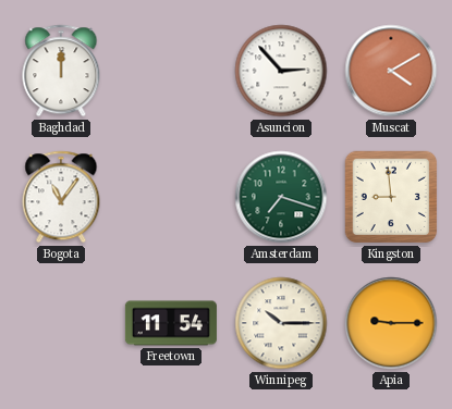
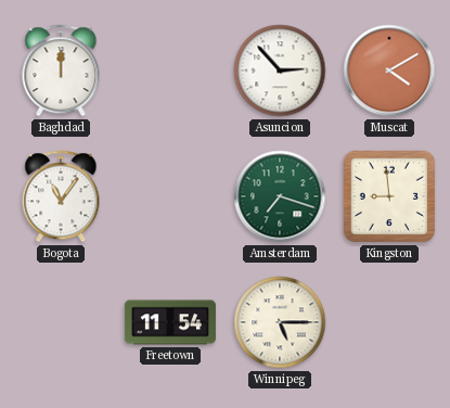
Winnipeg: 10:15 -> 5:15 (280, 322)
Apia: 9:15 -> none (391, 323)
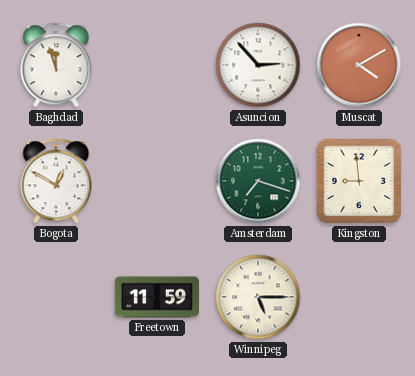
Baghdad: 12:00 -> 11:57 (56, 65)
Bogota: 11:06 -> 12:50 (56, 181)
Freetown: 11:54 -> 11:59 (157, 297)
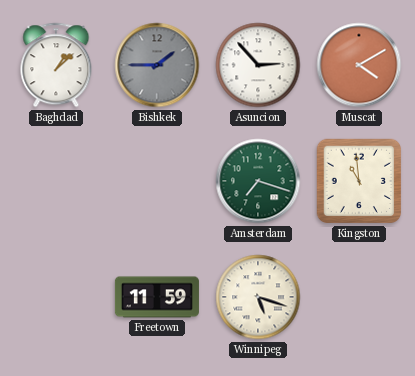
Baghdad: 11:57 -> 1:08 (56, 65)
Bishkek: none -> 1:45 (157, 65)
Bogota: 12:50 -> none (56, 181)
Kingston: 8:59 -> 10:59 (359, 181)
Winnipeg: 5:15 -> 5:18 (258, 297)
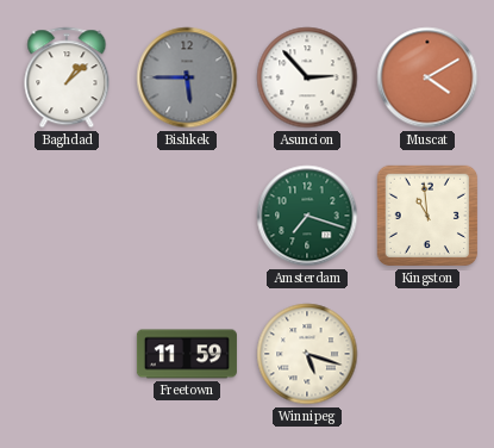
Bishkek: 1:45 -> 5:45 (187, 77)
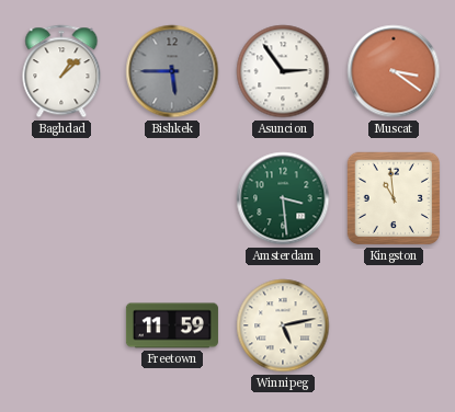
Asuncion: 2:53 -> 2:54 (283, 71)
Muscat: 4:10 -> 3:21 (394, 71)
Amsterdam: 7:18 -> 3:29 (283, 198)
Winnipeg: 5:18 -> 5:13 (283, 325)
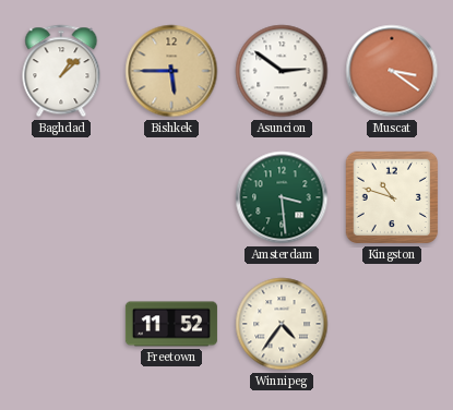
Bishkek dial: grey -> champagne (171, 71)
Asuncion: 2:54 -> 2:51 (282, 71)
Kingston: 10:59 -> 10:48 (392, 197)
Freetown: 11:59 -> 11:52 (171, 324)
Winnipeg: 5:13 -> 4:36 (282, 324)
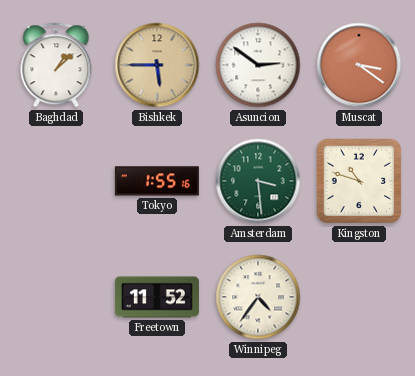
Tokyo: none -> 1:55 (157, 181)
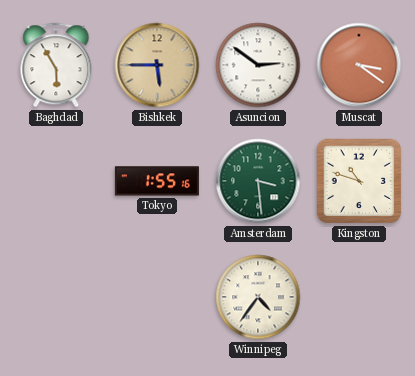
Baghdad: 1:08 -> 5:55 (56, 65)
Freetown: 11:52 -> none (157, 297)
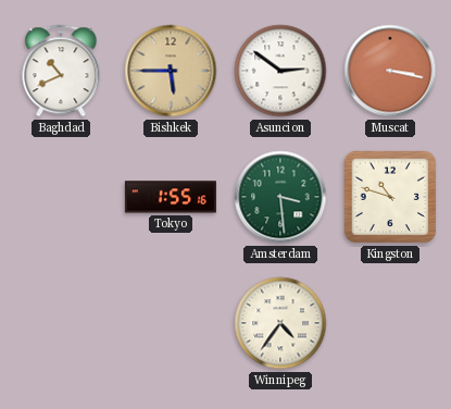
Baghdad: 5:55 -> 10:41 (61, 71)
Muscat: 3:21 -> 3:17 (390, 71)
